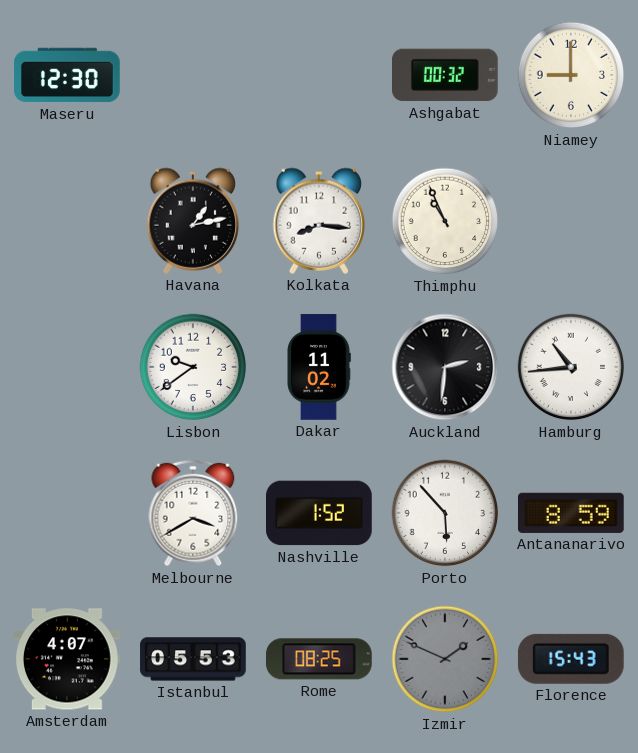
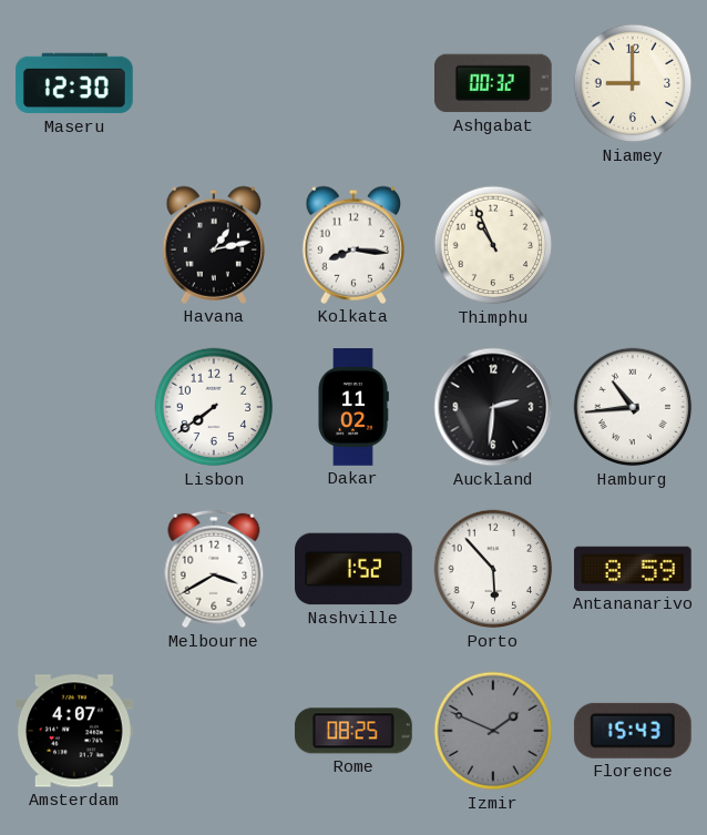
Lisbon: 9:39 -> 7:39 (214, 407)
Istanbul: 05:53 -> none (193, 659)
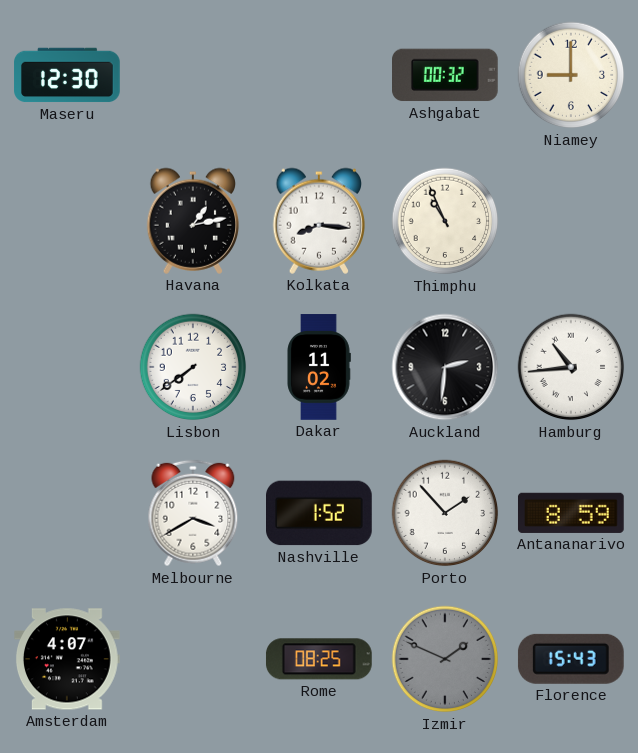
Porto: 5:53 -> 1:53 (445, 513)
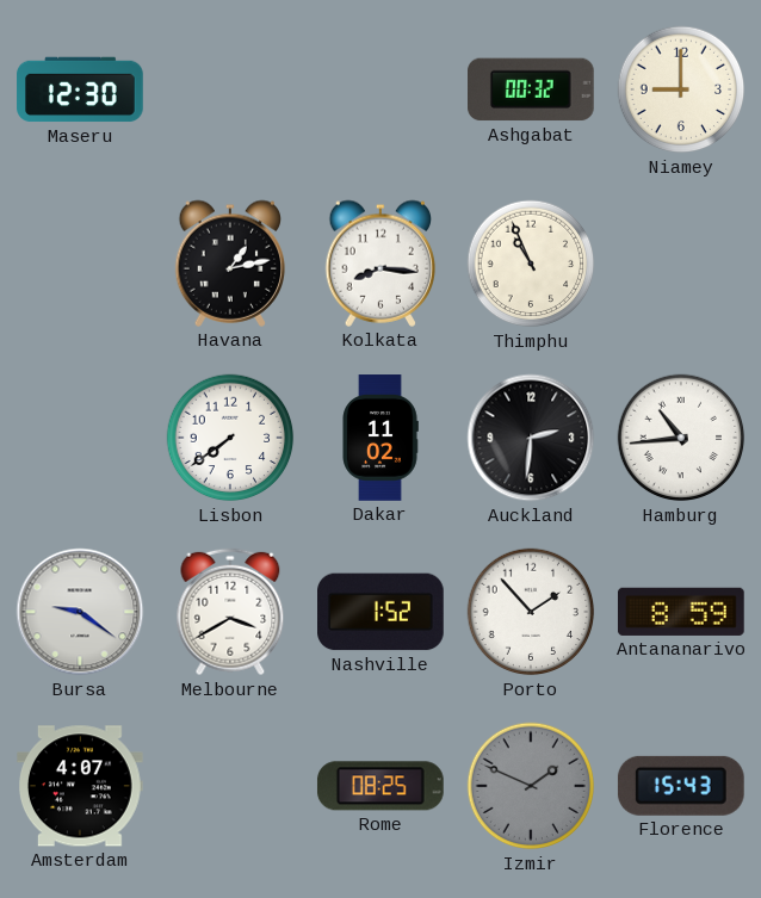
Bursa: none -> 9:21 (80, 612)
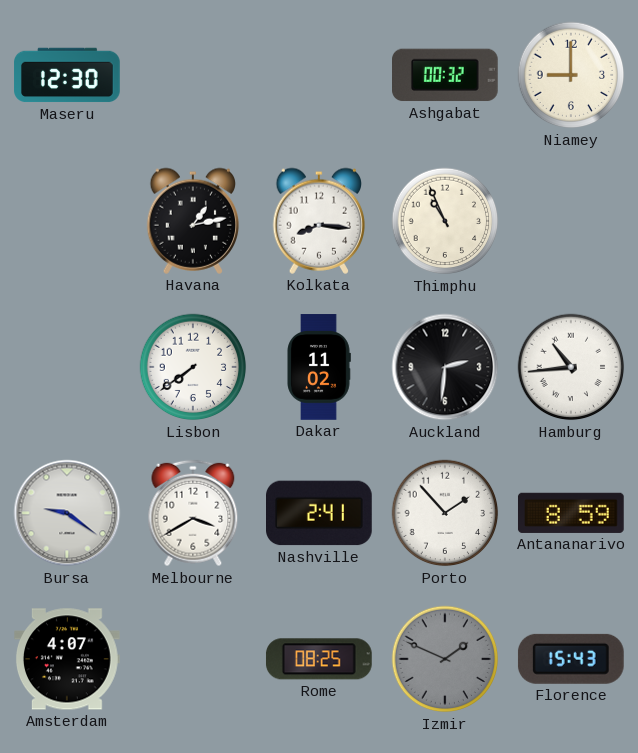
Nashville: 1:52 -> 2:41 (320, 513)
